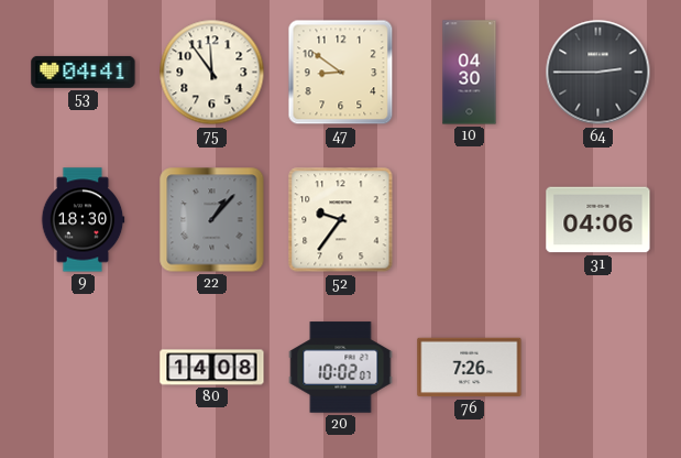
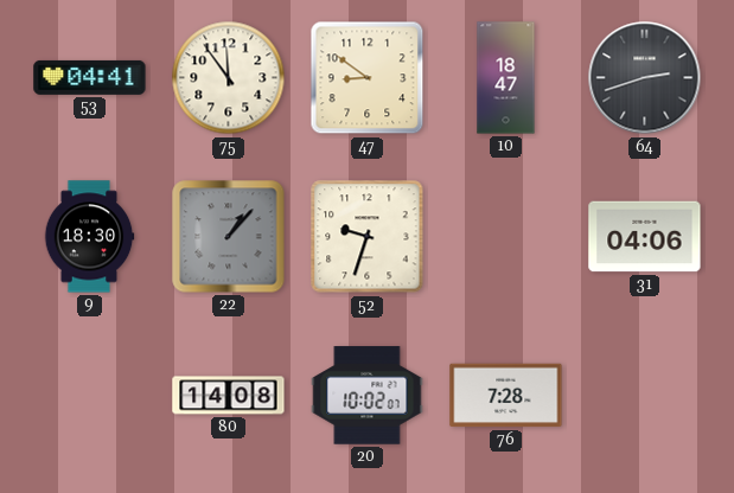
10: 04:30 -> 18:47 (506, 78)
64: 2:45 -> 2:42 (645, 78)
52: 9:36 -> 9:33 (368, 237)
76: 7:26 -> 7:28 (506, 396)
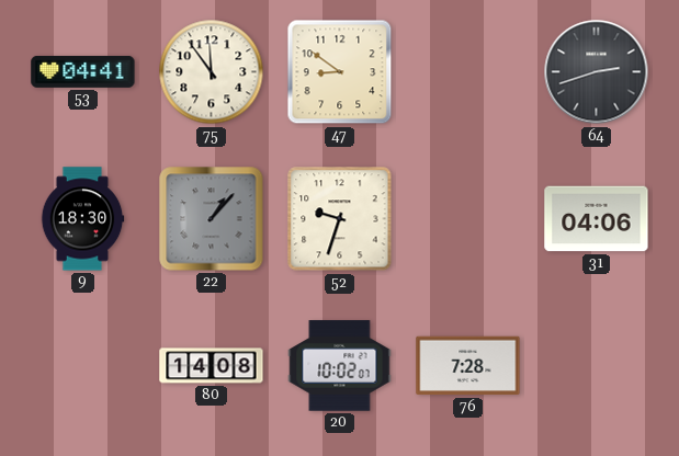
10: 18:47 -> none (506, 78)
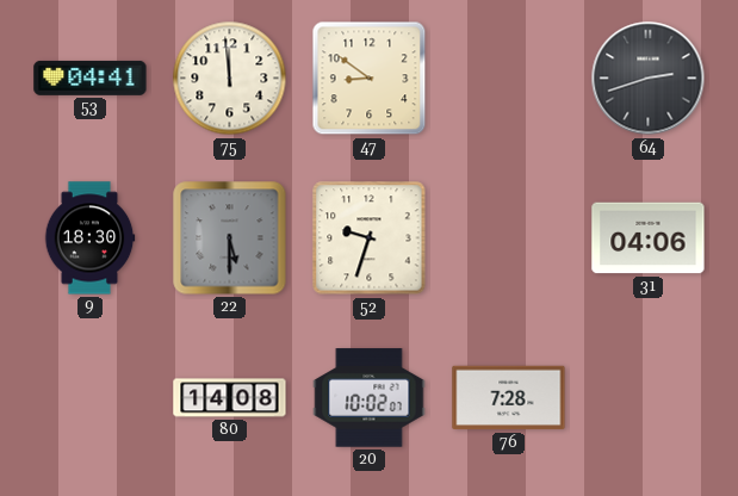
75: 11:54 -> 11:59 (230, 79)
22: 1:07 -> 5:30 (230, 238)
